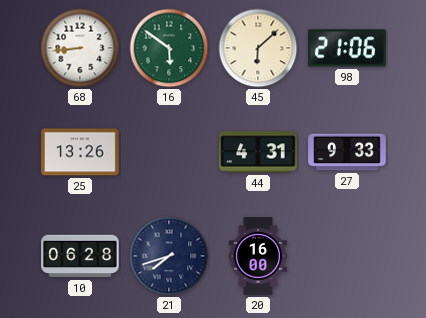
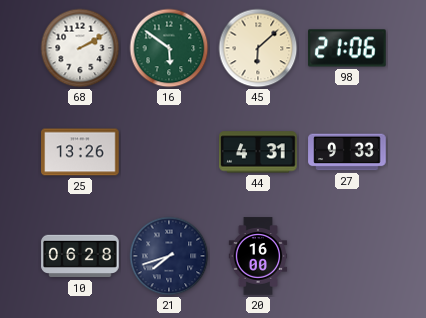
68: 8:44 -> 2:10 (80, 48)
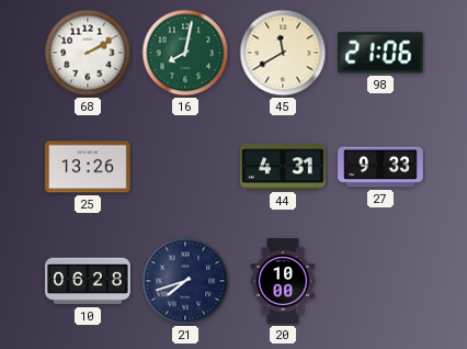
16: 5:51 -> 8:02 (185, 53)
45: 6:08 -> 11:40 (283, 53)
20: 16:00 -> 10:00 (283, 281)
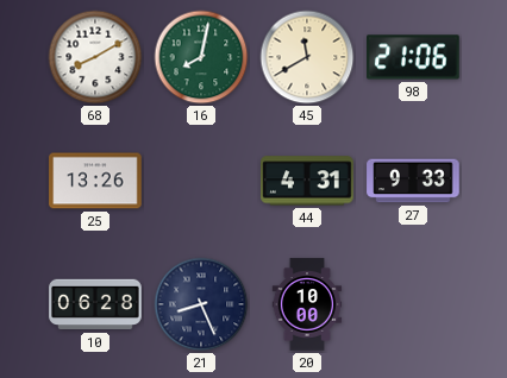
68: 2:10 -> 8:10 (95, 57)
21: 7:42 -> 8:26 (201, 304)
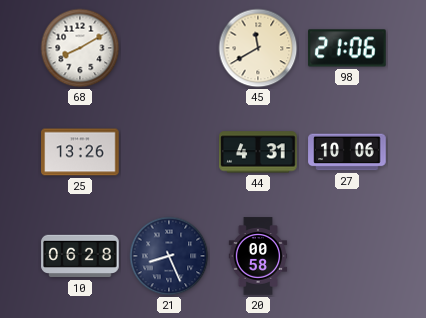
16: 8:02 -> none (201, 57)
27: 9:33 -> 10:06 (347, 152)
20: 10:00 -> 00:58 (258, 256)
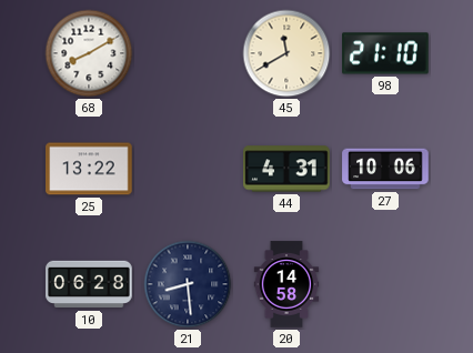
98: 21:06 -> 21:10 (385, 53)
25: 13:26 -> 13:22 (89, 169)
21: 8:26 -> 8:29 (188, 284)
20: 00:58 -> 14:58 (286, 284)
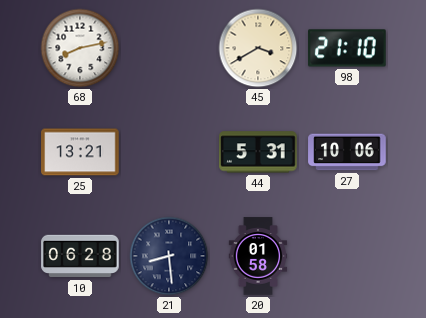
68: 8:10 -> 8:13 (80, 48)
45: 11:40 -> 3:40 (258, 48)
25: 13:22 -> 13:21 (80, 152)
44: 4:31 -> 5:31 (258, 152)
20: 14:58 -> 01:58 (258, 256)
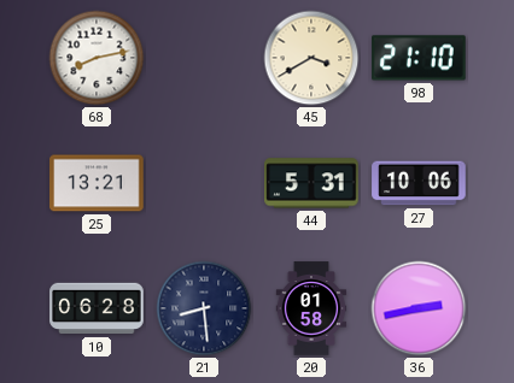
36: none -> 2:43 (419, 308)
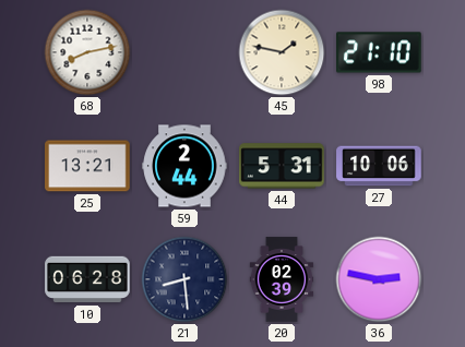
45: 3:40 -> 1:47 (282, 52)
59: none -> 2:44 (184, 166)
20: 01:58 -> 02:39 (282, 279)
36: 2:43 -> 2:47 (379, 279)
